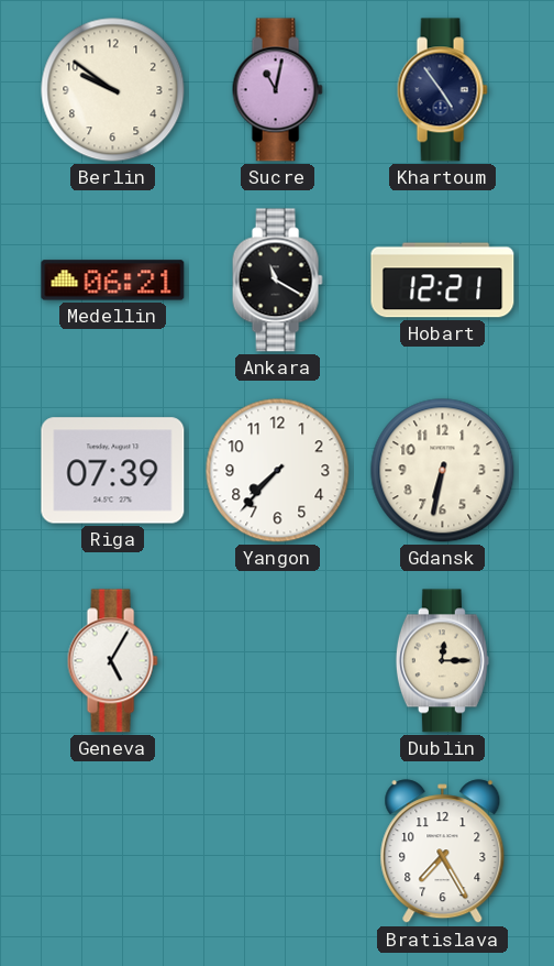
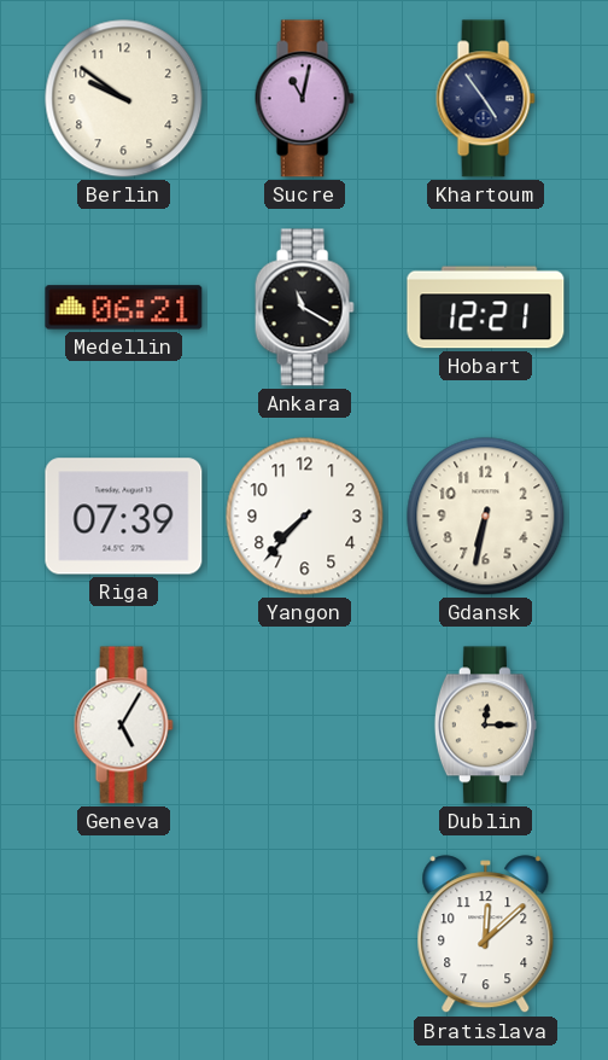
Bratislava: 7:25 -> 12:08 (486, 934)
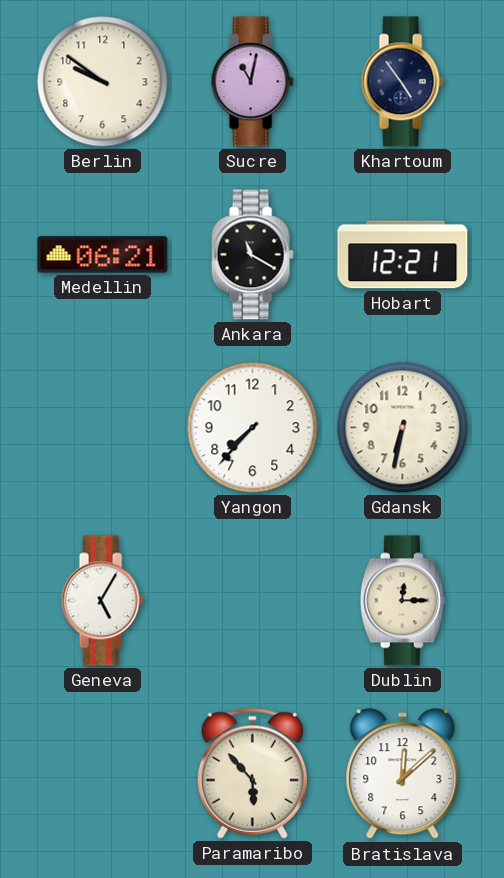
Riga: 07:39 -> none (124, 517)
Paramaribo: none -> 5:53 (252, 773)
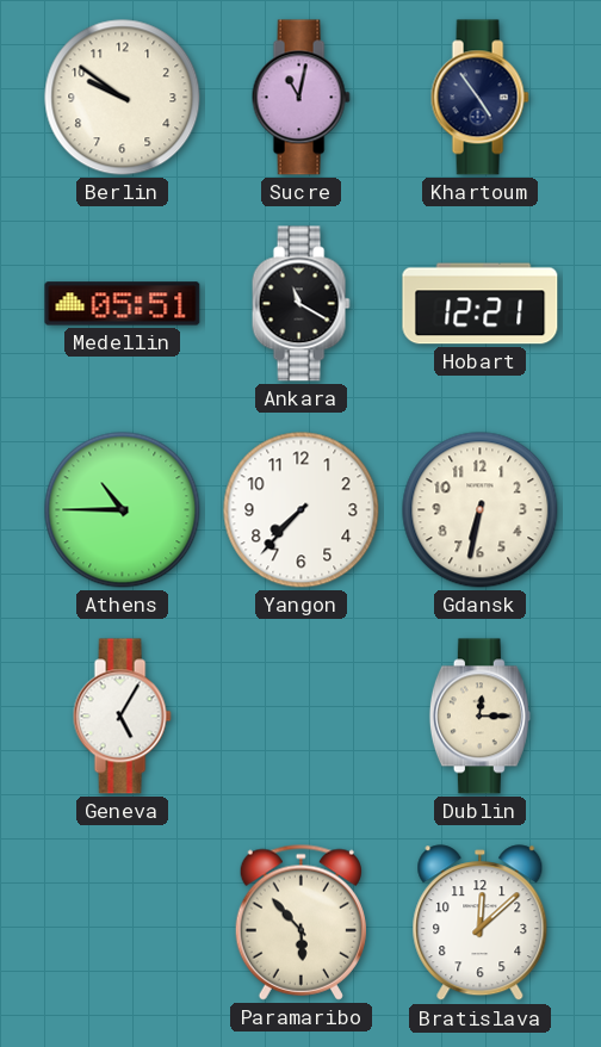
Medellin: 06:21 -> 05:51 (123, 304)
Athens: none -> 10:45 (123, 510)
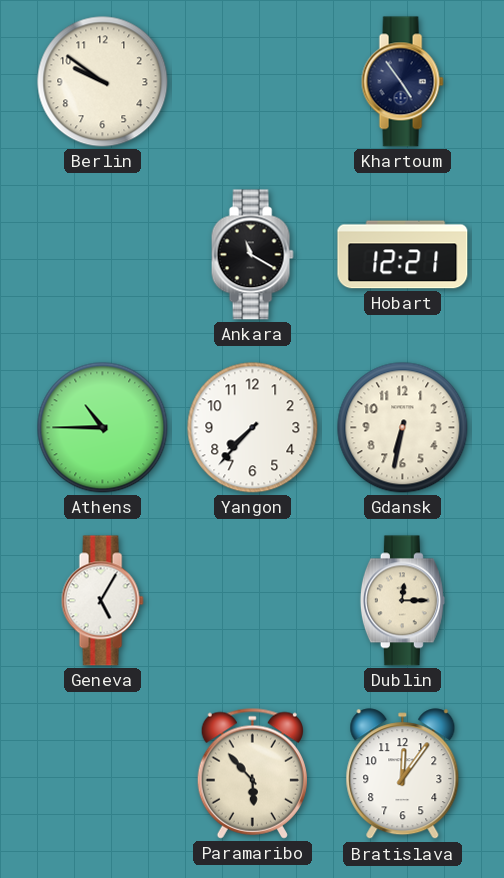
Sucre: 11:02 -> none (300, 98)
Medellin: 05:51 -> none (123, 304)
Bratislava: 12:08 -> 12:06 (403, 774)
